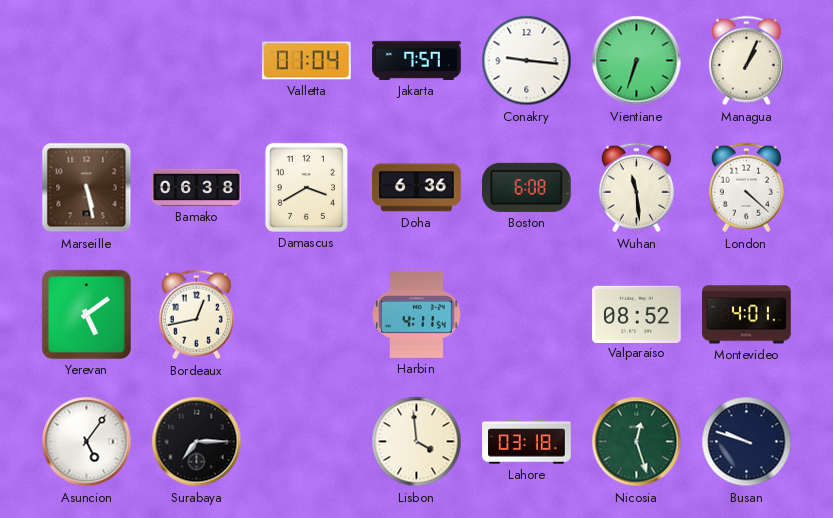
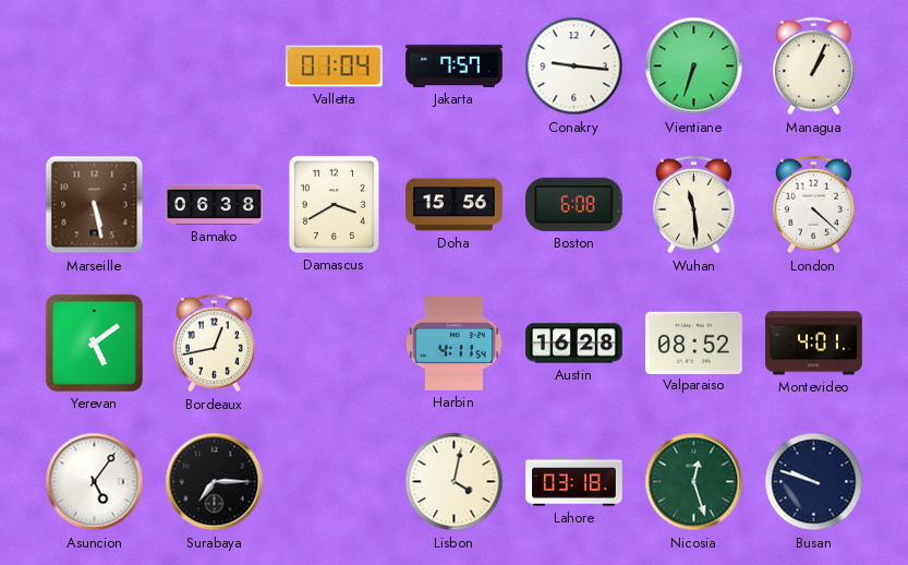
Doha: 6:36 -> 15:56 (455, 205)
Austin: none -> 16:28 (574, 344)
Lisbon: 3:59 -> 4:02 (455, 482)
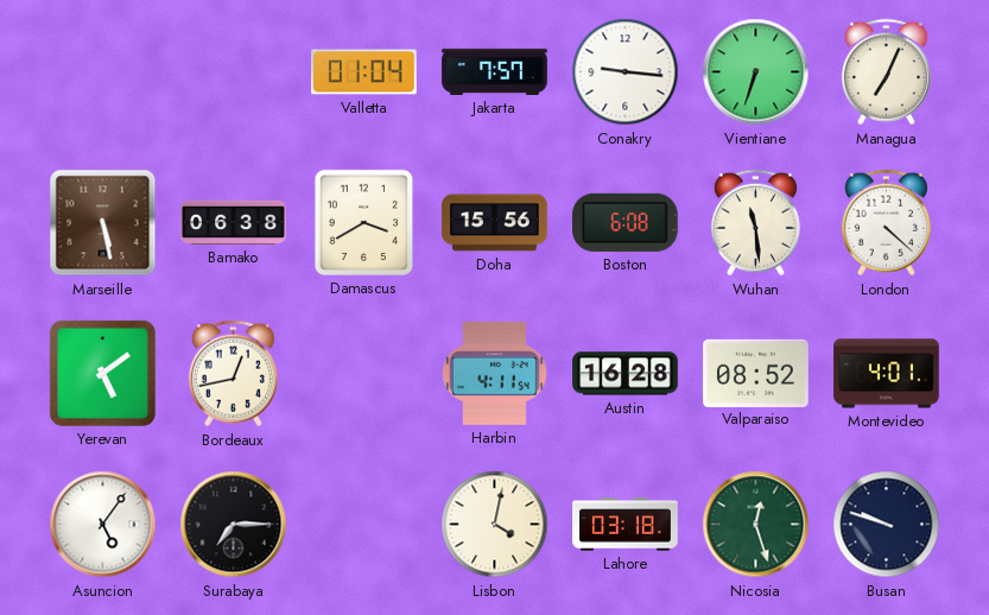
Managua: 1:04 -> 7:04 (886, 72)
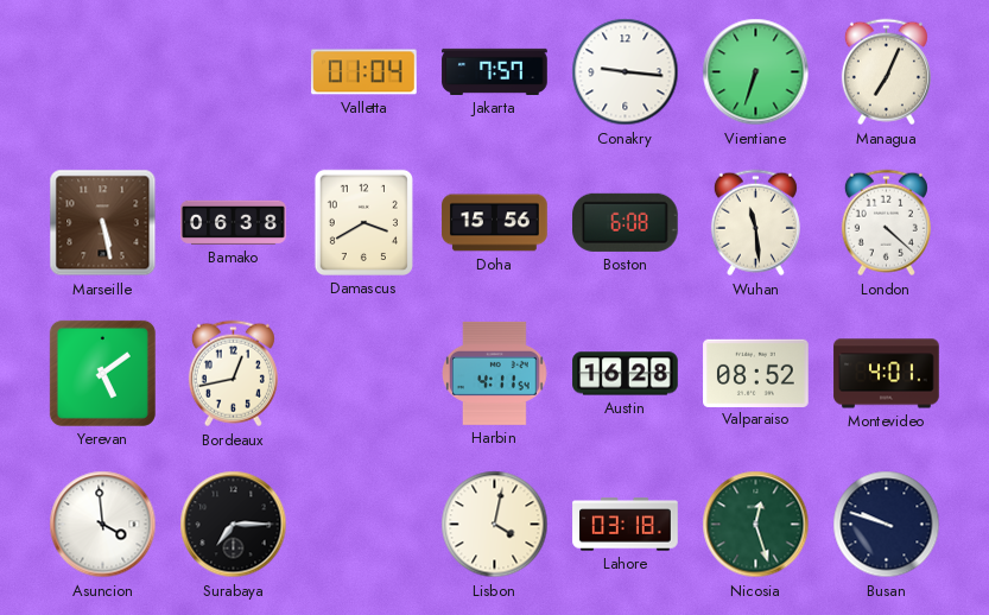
Asuncion: 5:06 -> 3:59 (103, 525)
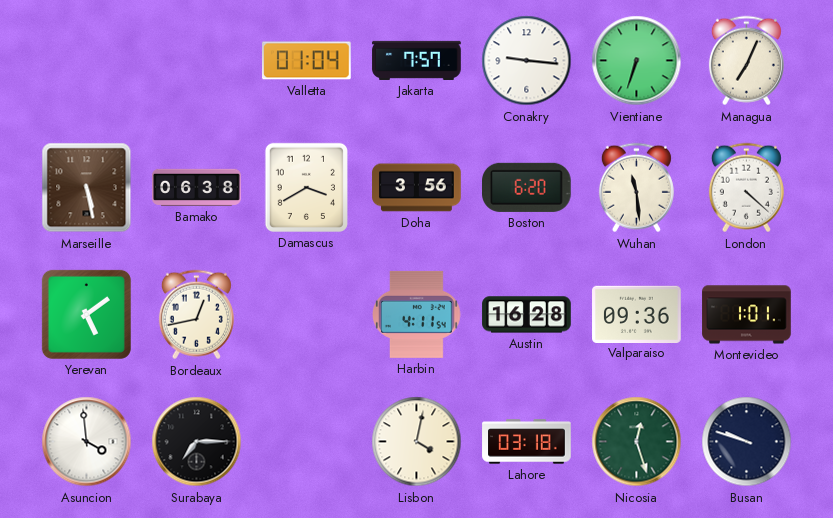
Doha: 15:56 -> 3:56 (417, 188)
Boston: 6:08 -> 6:20 (527, 187)
Valparaiso: 08:52 -> 09:36 (637, 314)
Montevideo: 4:01 -> 1:01 (747, 315)
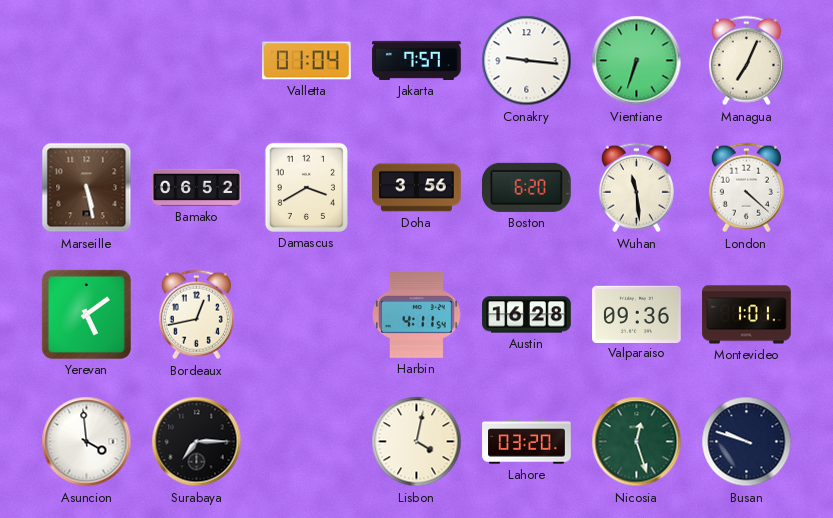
Bamako: 06:38 -> 06:52 (197, 187)
Lahore: 03:18 -> 03:20 (527, 442)
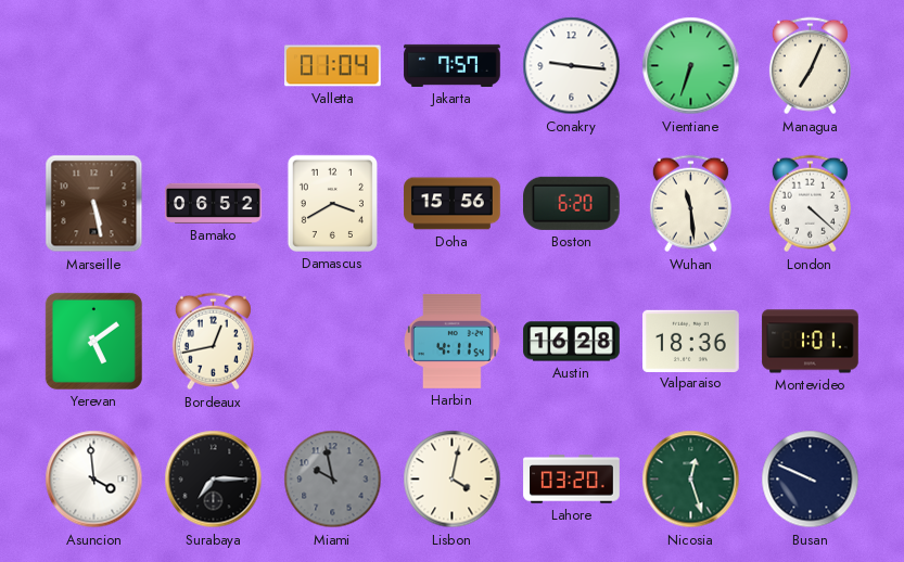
Doha: 3:56 -> 15:56 (453, 204)
Valparaiso: 09:36 -> 18:36 (691, 341)
Miami: none -> 9:58 (333, 480)
Busan: 9:48 -> 9:49 (811, 480)
